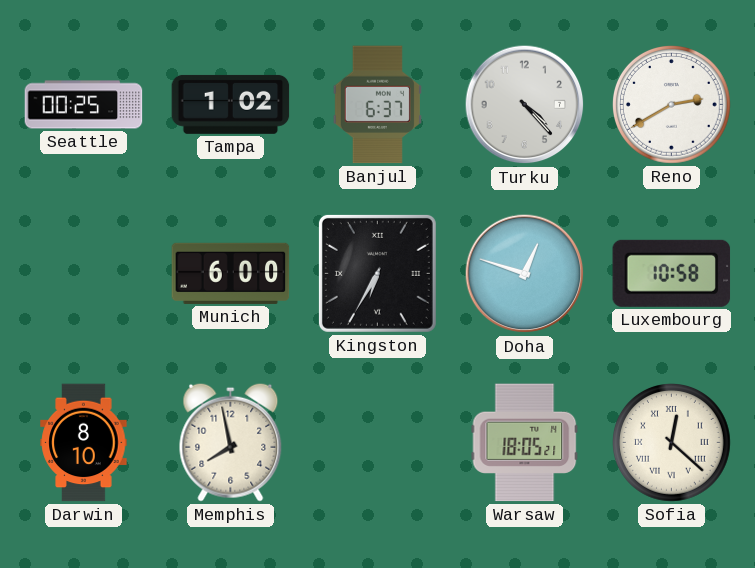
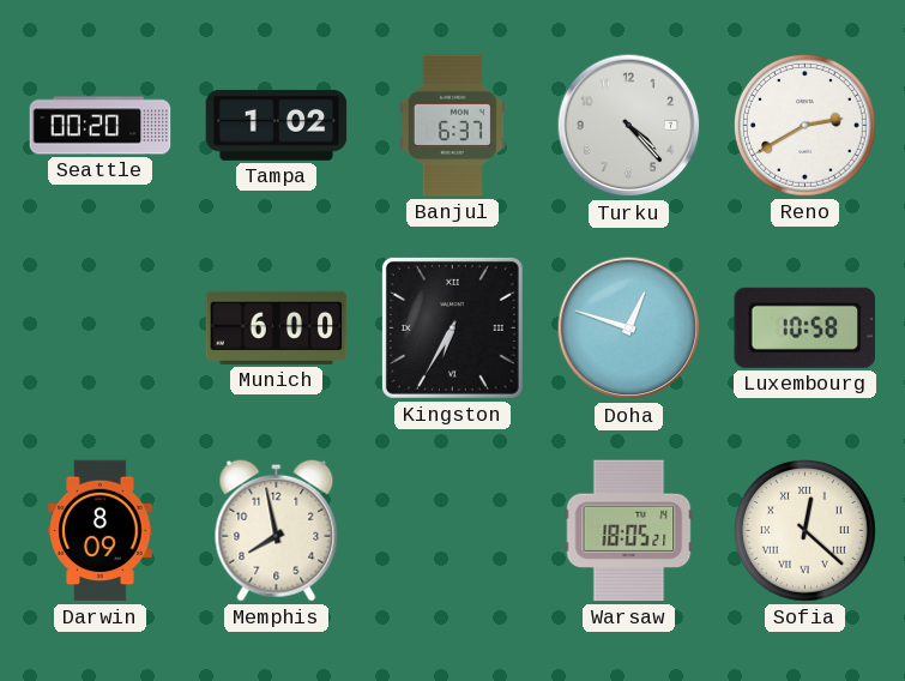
Seattle: 00:25 -> 00:20 (101, 126)
Darwin: 8:10 -> 8:09 (101, 531)
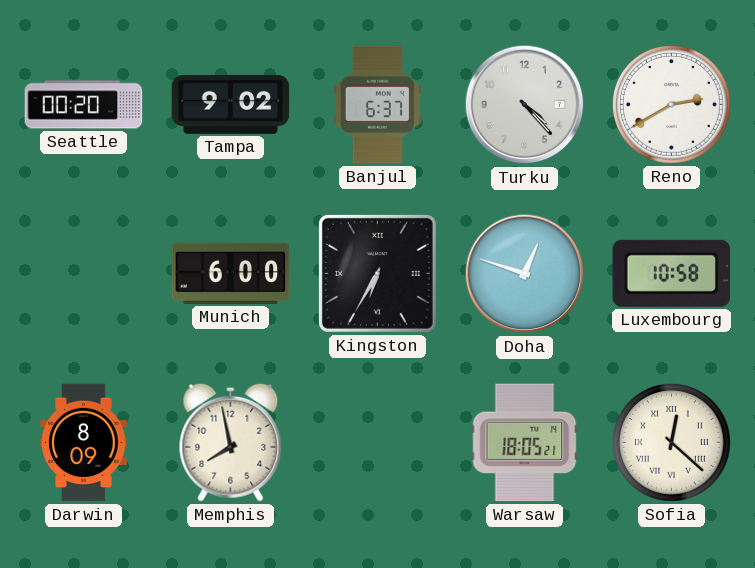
Tampa: 1:02 -> 9:02 (231, 104)
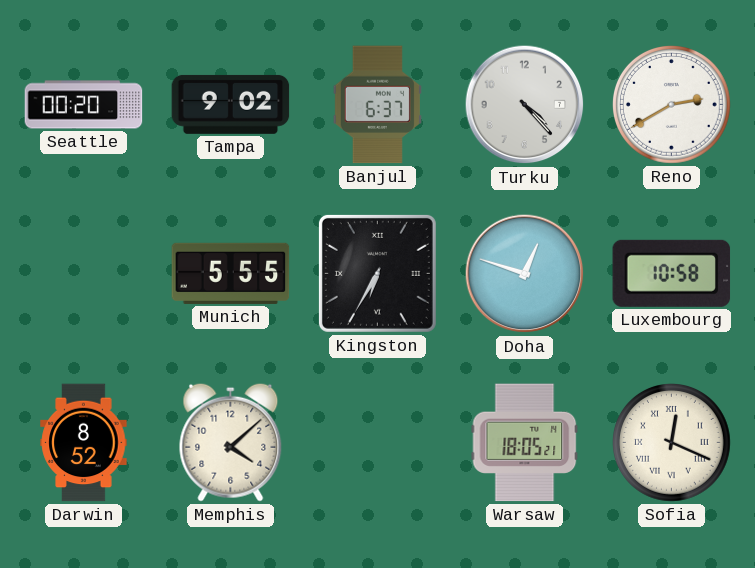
Munich: 6:00 -> 5:55 (231, 273)
Darwin: 8:09 -> 8:52 (84, 443)
Memphis: 7:58 -> 4:08 (231, 442)
Sofia: 12:22 -> 12:19 (672, 443)
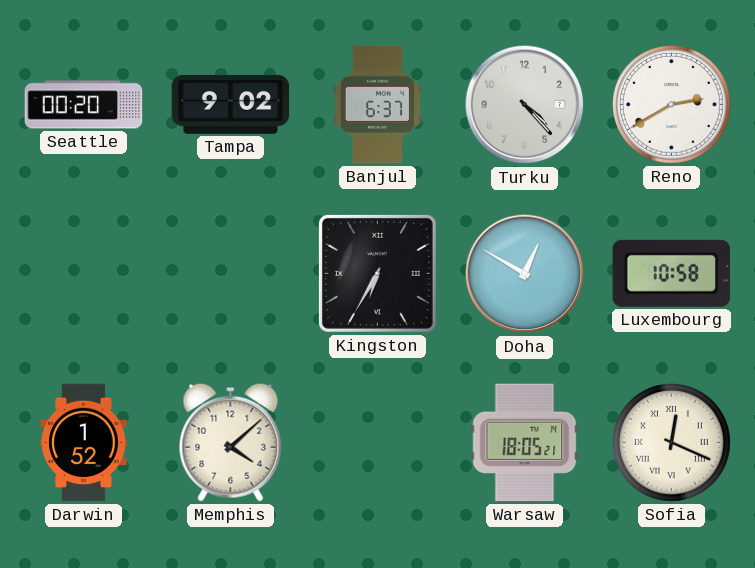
Munich: 5:55 -> none (231, 273)
Doha: 12:48 -> 12:50 (525, 274)
Darwin: 8:52 -> 1:52 (84, 443)
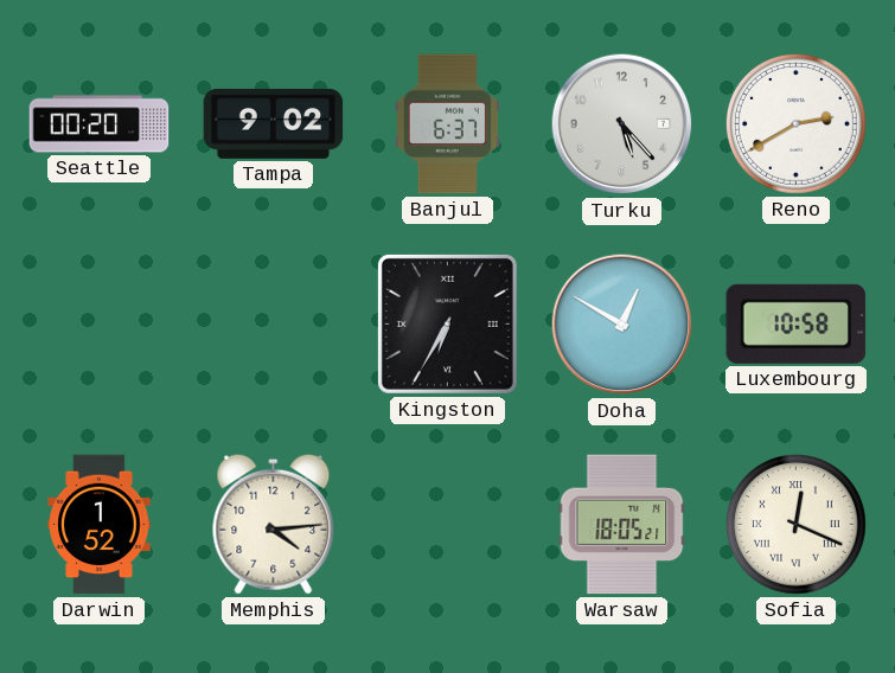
Turku: 4:23 -> 5:23 (622, 124)
Memphis: 4:08 -> 4:14 (274, 524)
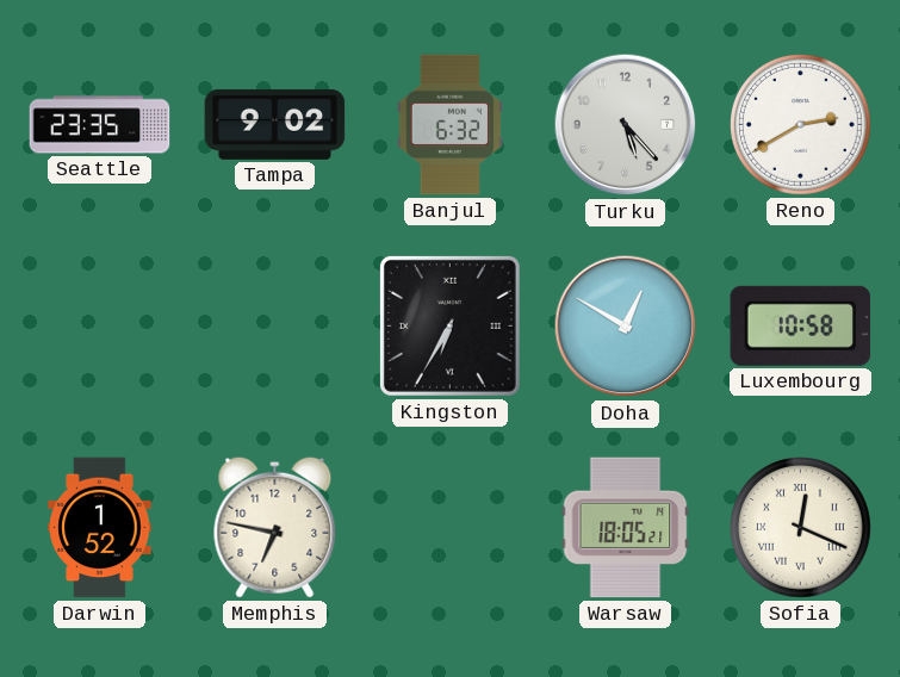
Seattle: 00:20 -> 23:35 (100, 125)
Banjul: 6:37 -> 6:32 (449, 125)
Memphis: 4:14 -> 6:47 (275, 527)
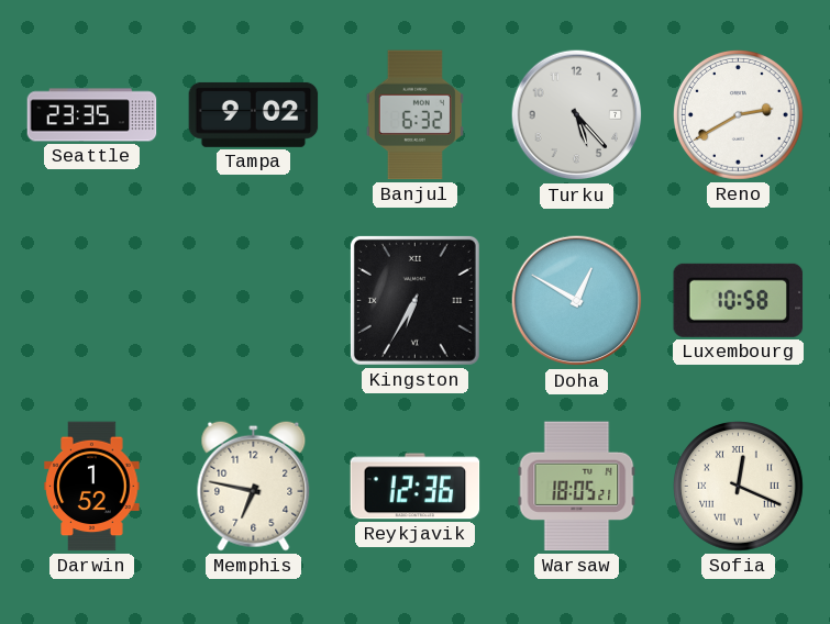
Reykjavik: none -> 12:36 (416, 487)
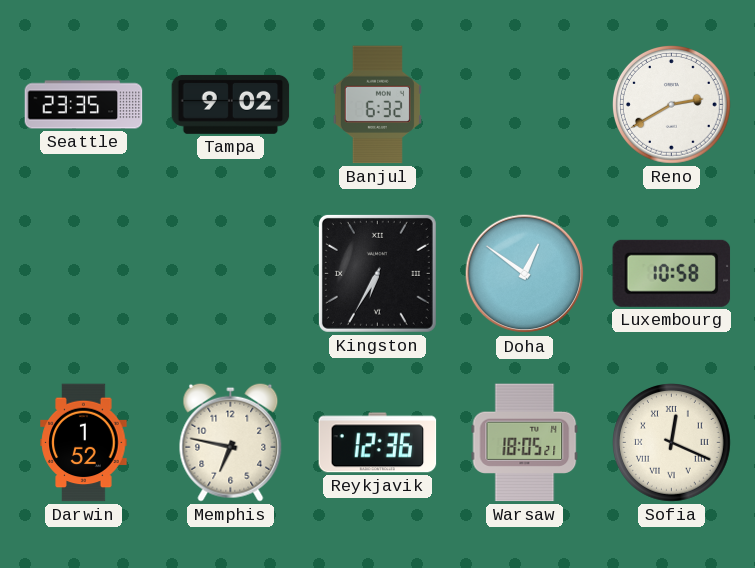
Turku: 5:23 -> none (577, 115)
Doha: 12:50 -> 12:51 (525, 274)
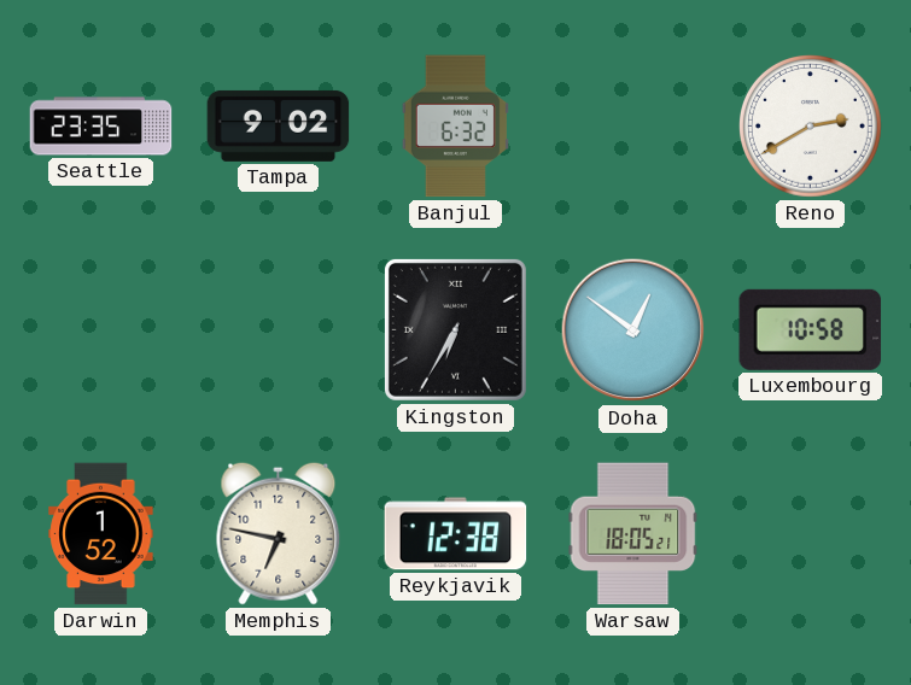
Reykjavik: 12:36 -> 12:38 (456, 534)
Sofia: 12:19 -> none (672, 443)
